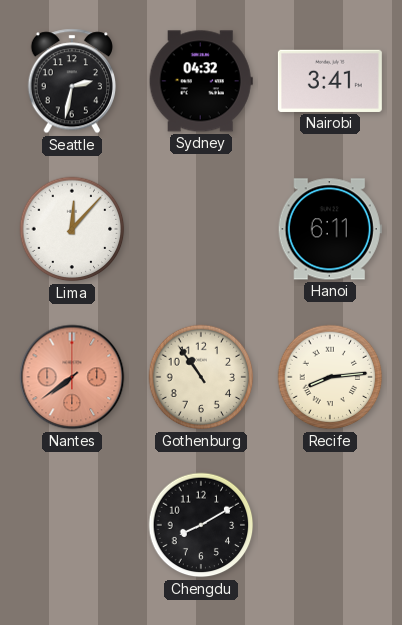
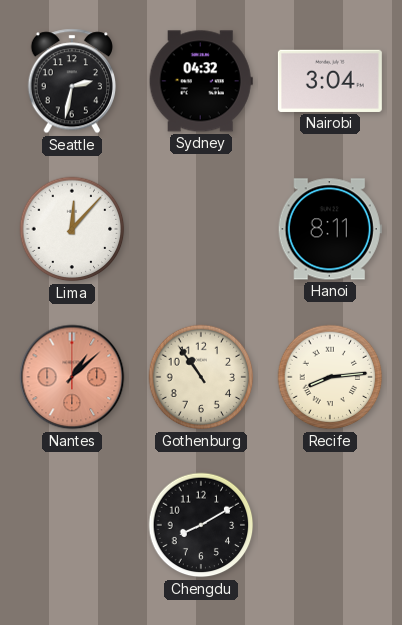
Nairobi: 3:41 -> 3:04 (330, 81)
Hanoi: 6:11 -> 8:11 (330, 229)
Nantes: 7:39 -> 1:08 (72, 377)
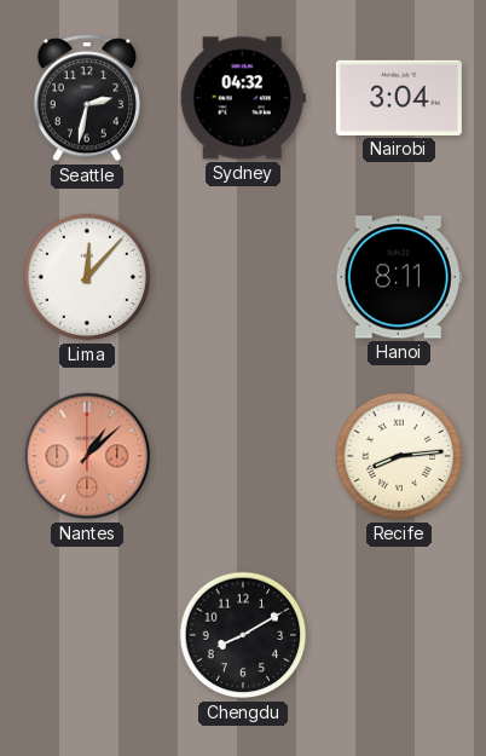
Gothenburg: 10:54 -> none (201, 377)
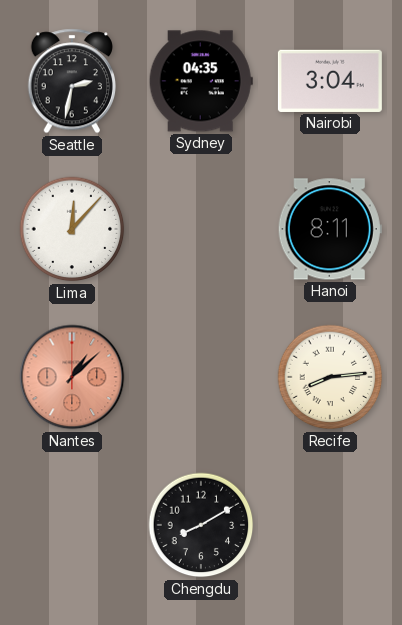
Sydney: 04:32 -> 04:35 (201, 81)
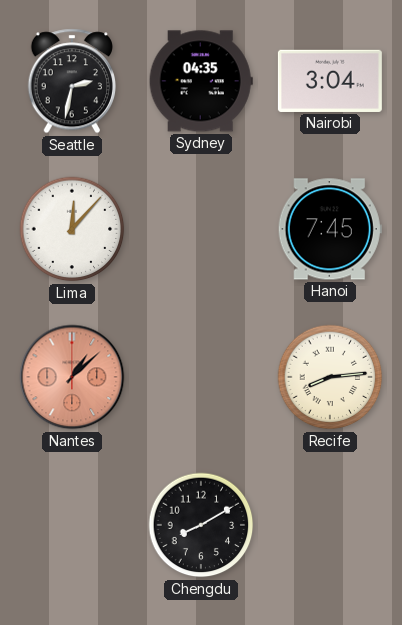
Hanoi: 8:11 -> 7:45 (330, 229)
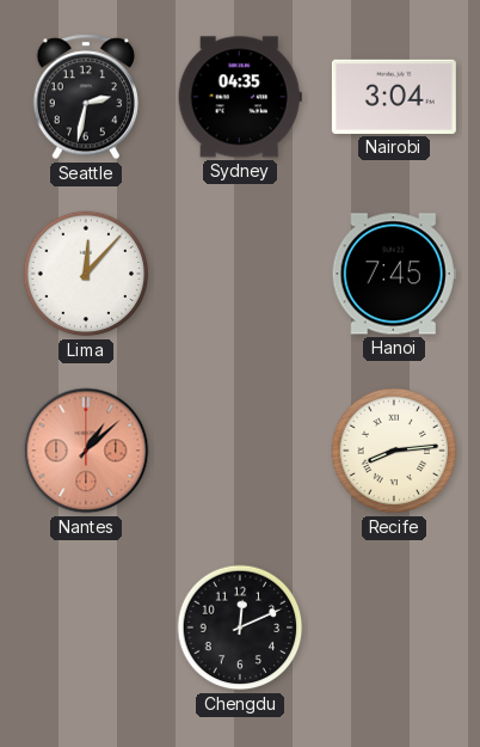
Chengdu: 8:10 -> 12:11 (240, 627)
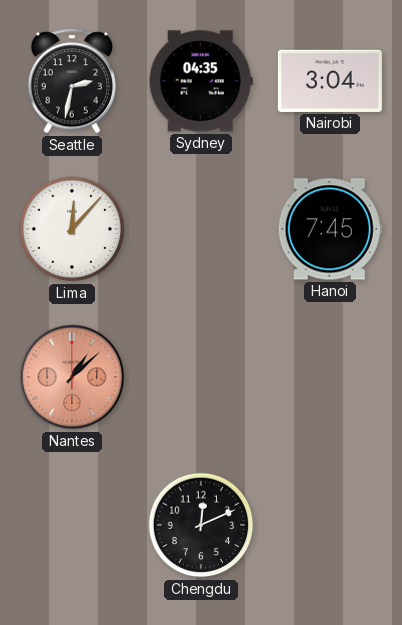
Recife: 8:14 -> none (394, 451)
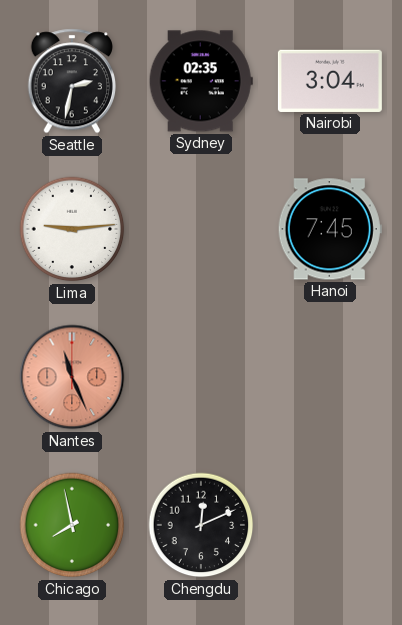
Sydney: 04:35 -> 02:35 (201, 81)
Lima: 12:07 -> 9:14 (72, 229)
Nantes: 1:08 -> 11:26 (72, 377)
Chicago: none -> 7:58 (72, 525)
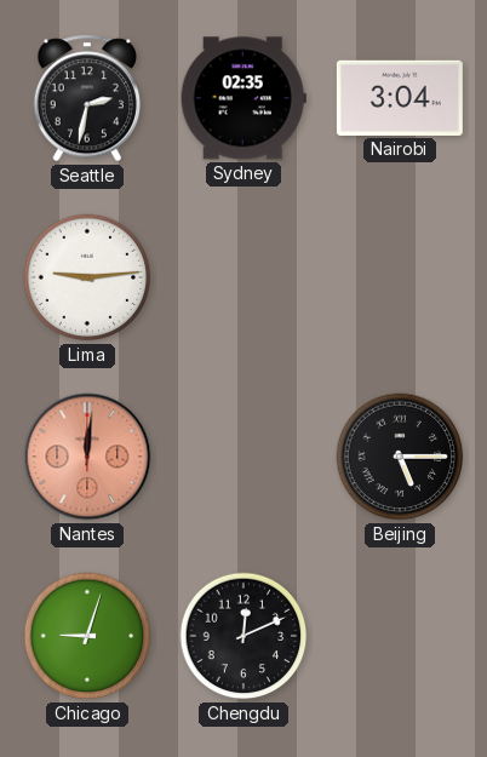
Hanoi: 7:45 -> none (330, 229)
Nantes: 11:26 -> 12:01 (87, 457)
Beijing: none -> 5:15 (400, 457)
Chicago: 7:58 -> 9:03 (87, 636)
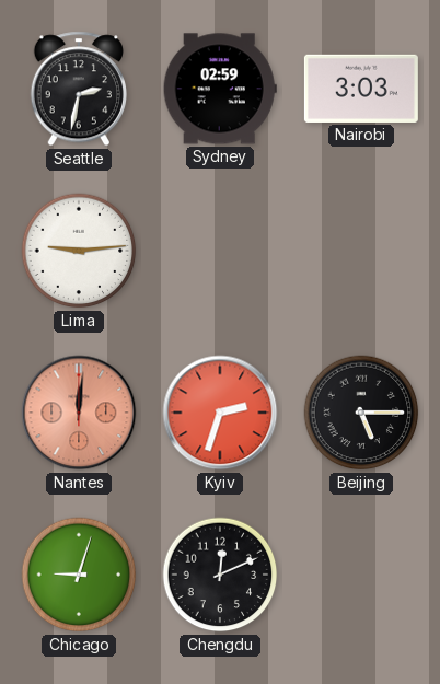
Sydney: 02:35 -> 02:59 (220, 89)
Nairobi: 3:04 -> 3:03 (361, 89)
Kyiv: none -> 2:33 (220, 413)
